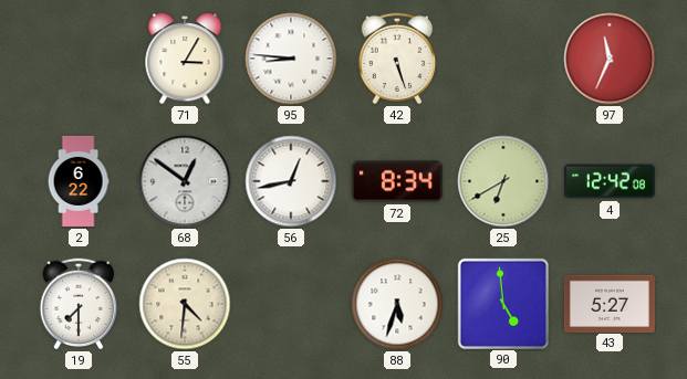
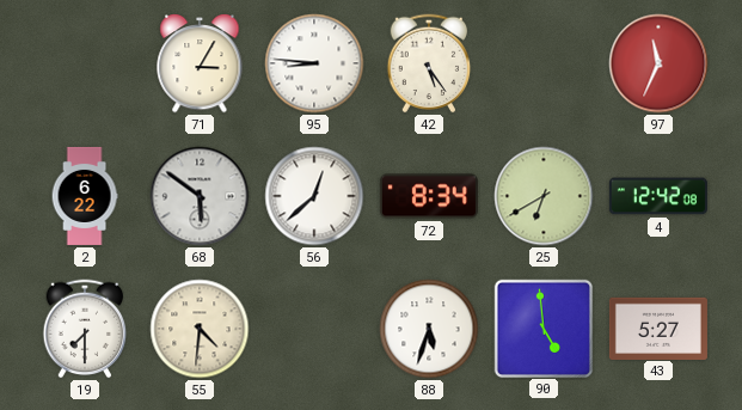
42: 5:27 -> 5:24 (429, 63)
68: 12:51 -> 5:51 (200, 196)
56: 12:43 -> 12:38 (314, 196)
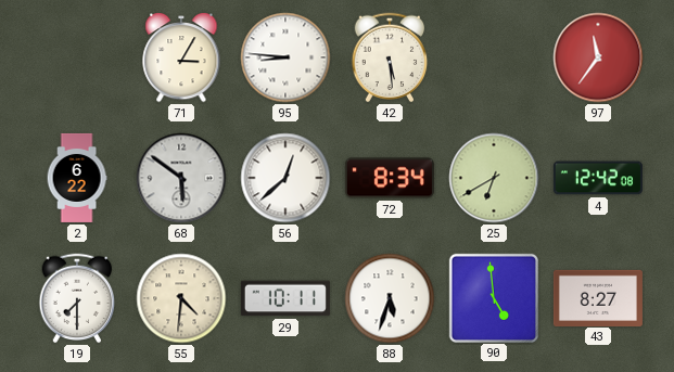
42: 5:24 -> 5:29 (390, 57)
97: 11:34 -> 11:36 (598, 57)
29: none -> 10:11 (285, 298)
43: 5:27 -> 8:27 (598, 297)
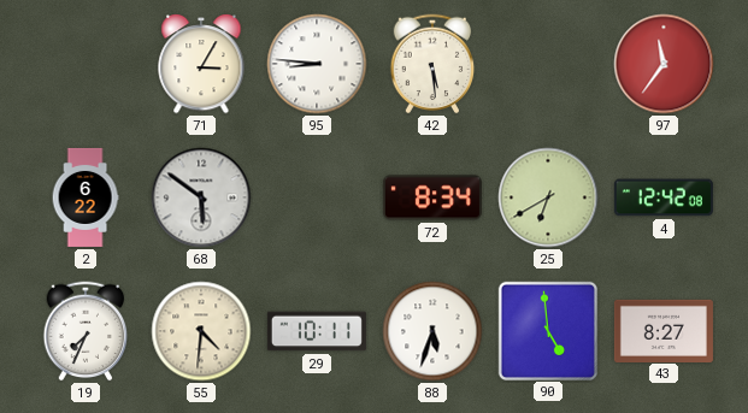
56: 12:38 -> none (285, 178)
19: 7:30 -> 7:34 (86, 331)
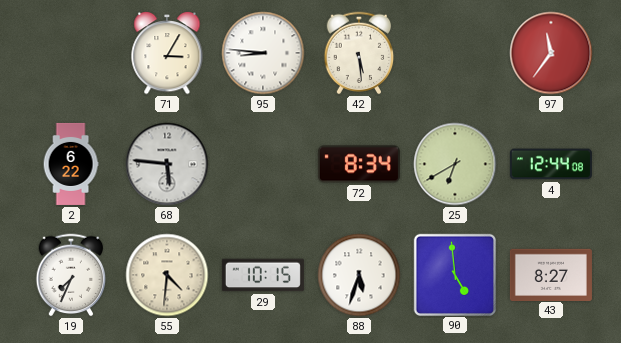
68: 5:51 -> 5:46 (167, 164)
4: 12:42 -> 12:44 (551, 164)
29: 10:11 -> 10:15 (263, 275)
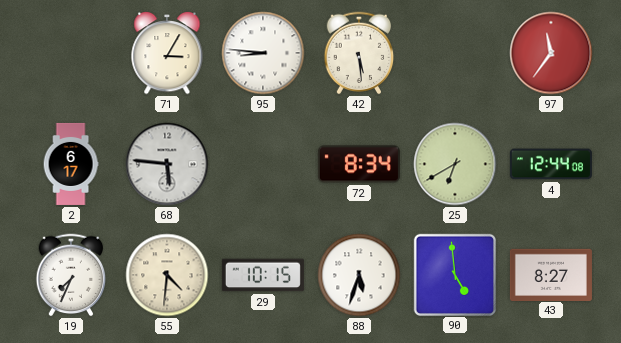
2: 6:22 -> 6:17 (71, 164)
